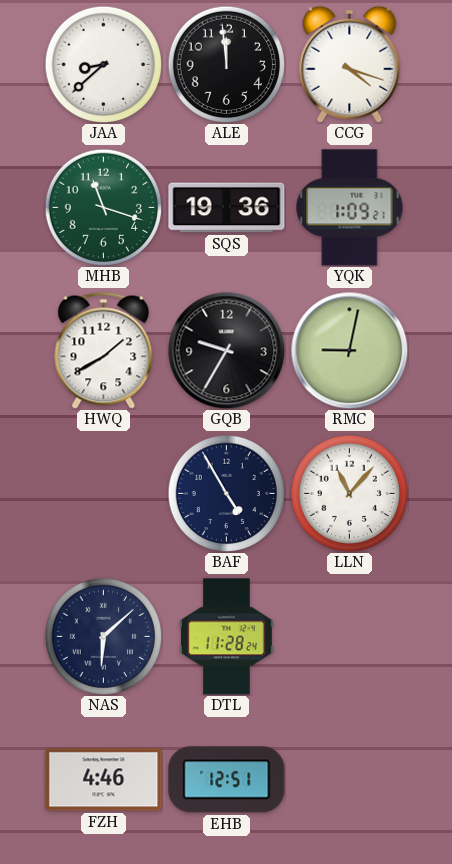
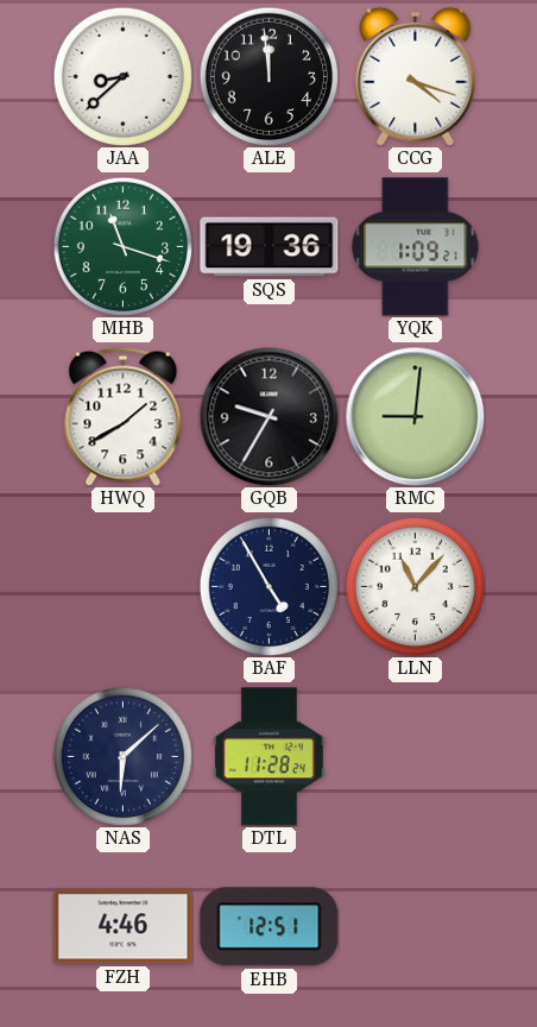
RMC: 9:02 -> 9:01 (415, 416)
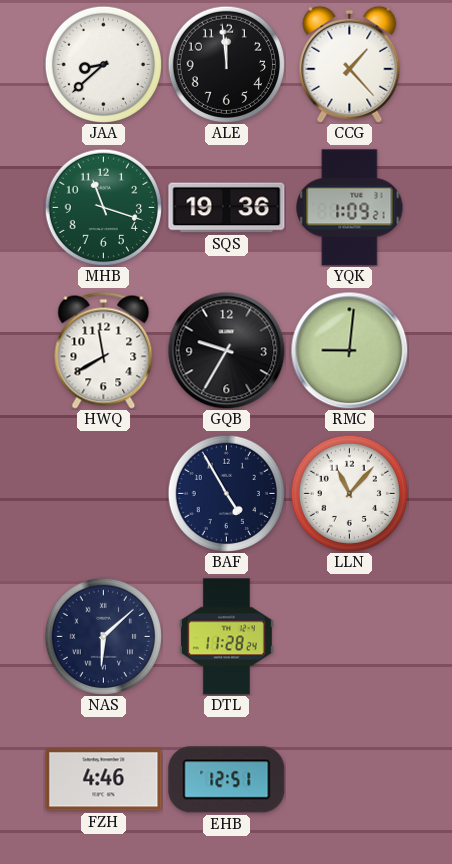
CCG: 4:18 -> 1:23 (350, 64)
HWQ: 1:40 -> 11:40 (104, 350)
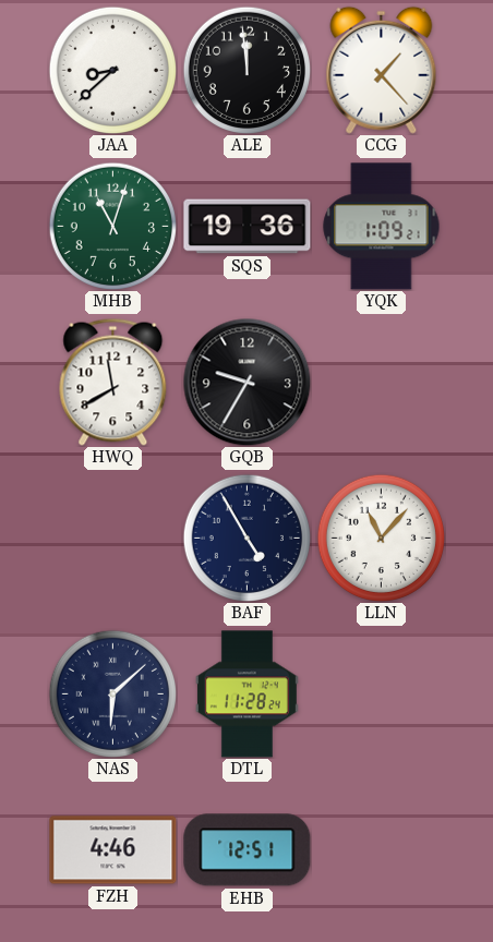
MHB: 11:18 -> 11:03 (112, 226)
RMC: 9:01 -> none (349, 350)
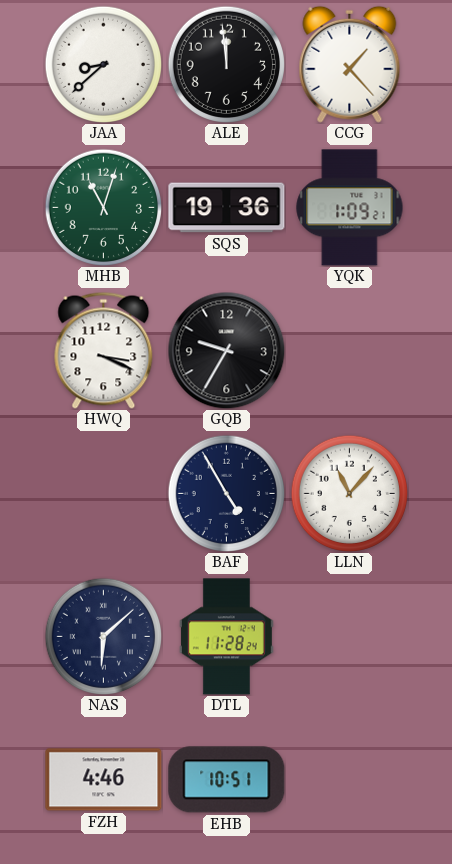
HWQ: 11:40 -> 3:19 (104, 350)
EHB: 12:51 -> 10:51 (227, 780)
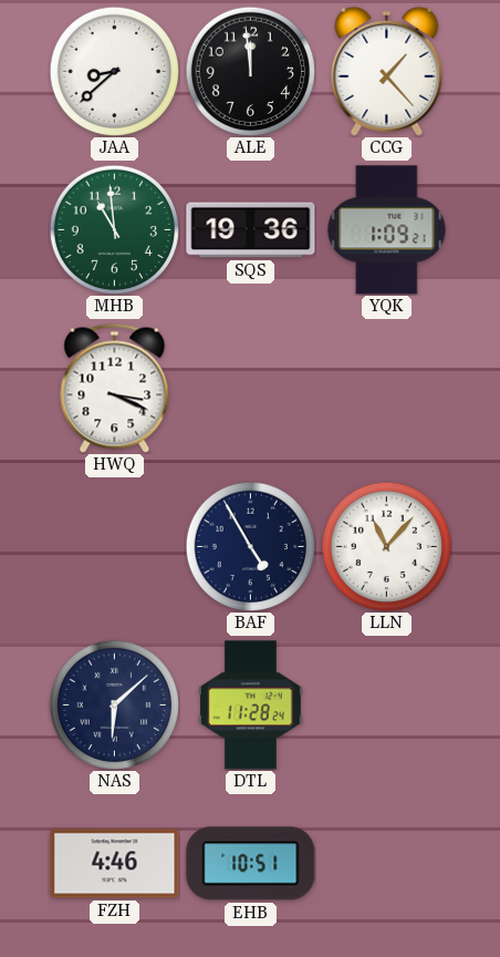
MHB: 11:03 -> 10:59 (114, 229)
GQB: 9:35 -> none (226, 350)
